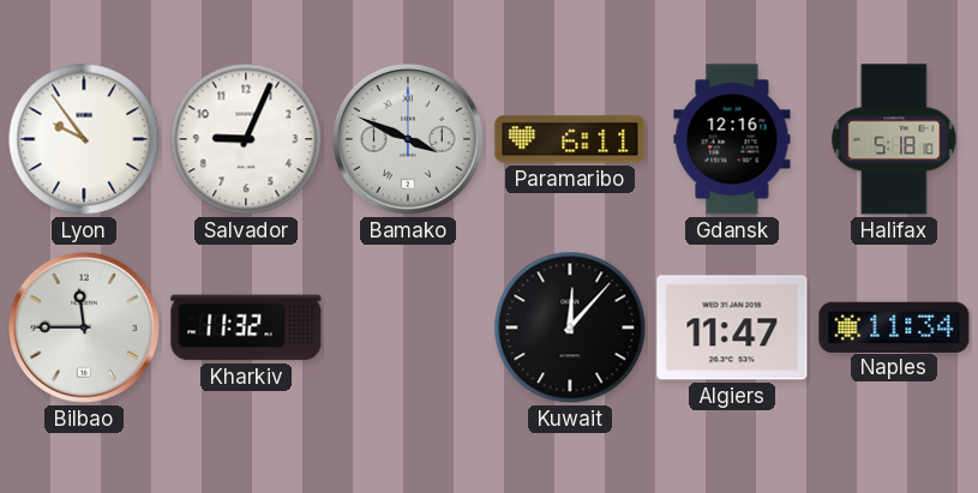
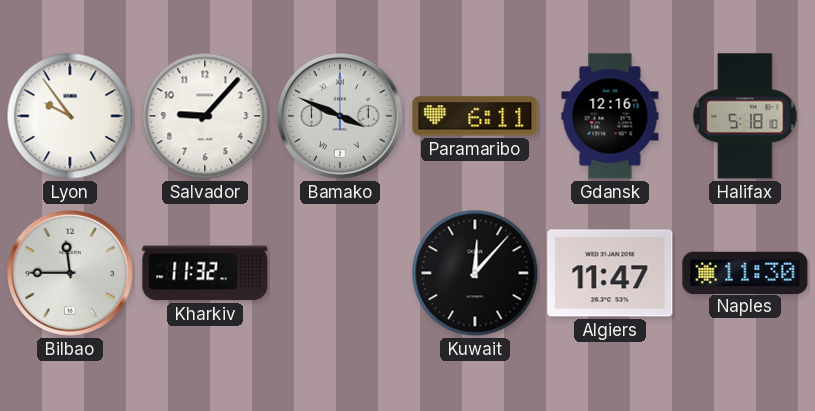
Salvador: 9:04 -> 9:07 (205, 116)
Naples: 11:34 -> 11:30 (745, 272)
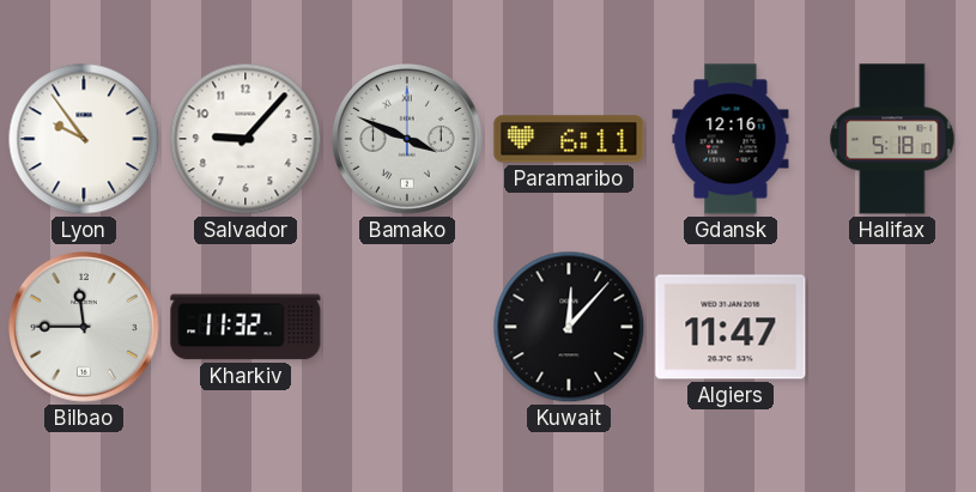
Naples: 11:30 -> none (745, 272)
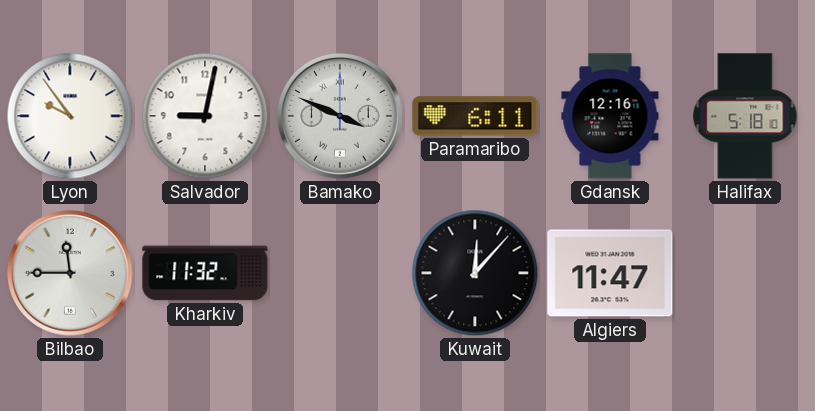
Salvador: 9:07 -> 9:02 (205, 116)
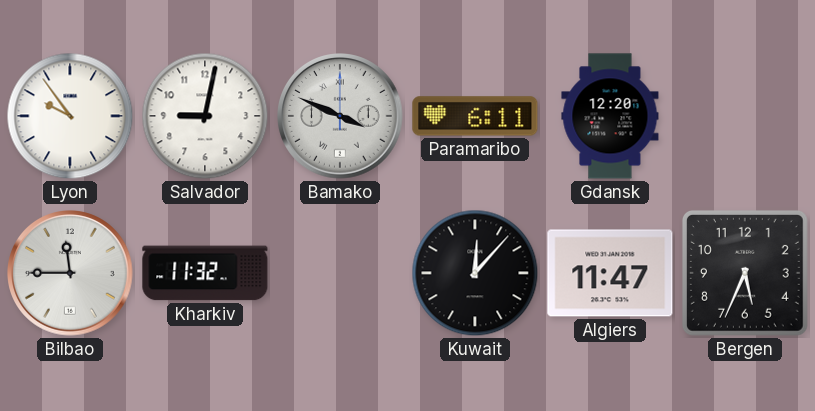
Gdansk: 12:16 -> 12:20 (610, 116)
Halifax: 5:18 -> none (745, 116)
Bergen: none -> 5:34 (745, 273)
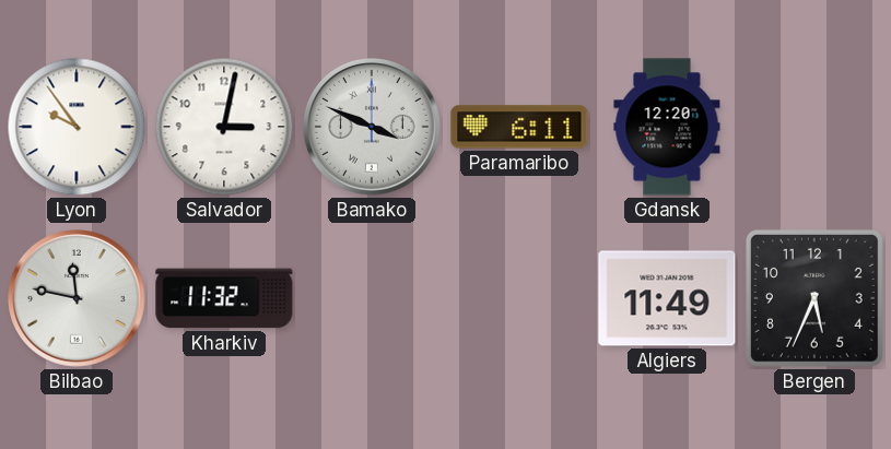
Salvador: 9:02 -> 3:02 (224, 127)
Bilbao: 11:45 -> 11:47 (78, 299)
Kuwait: 12:07 -> none (475, 273)
Algiers: 11:47 -> 11:49 (667, 298)
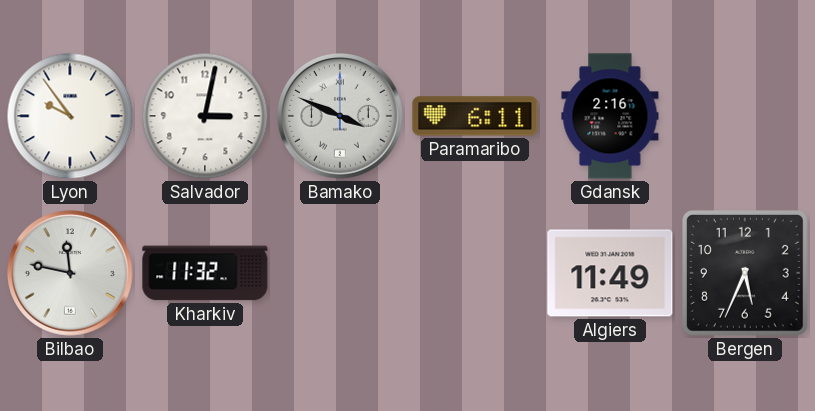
Gdansk: 12:20 -> 2:16 (610, 116)
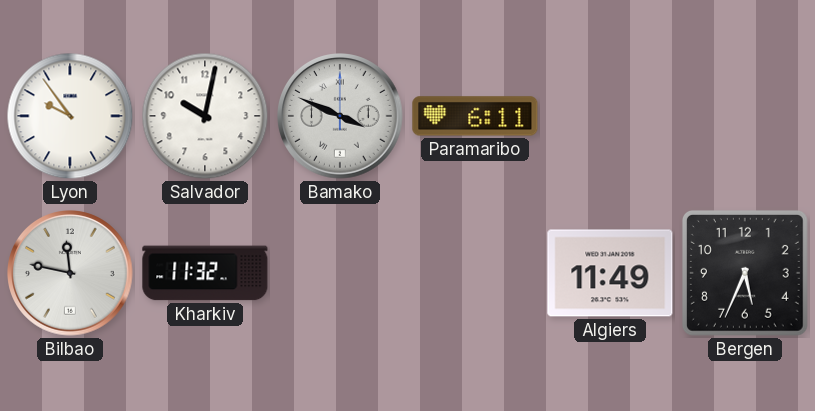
Salvador: 3:02 -> 10:02 (205, 116)
Gdansk: 2:16 -> none (610, 116)
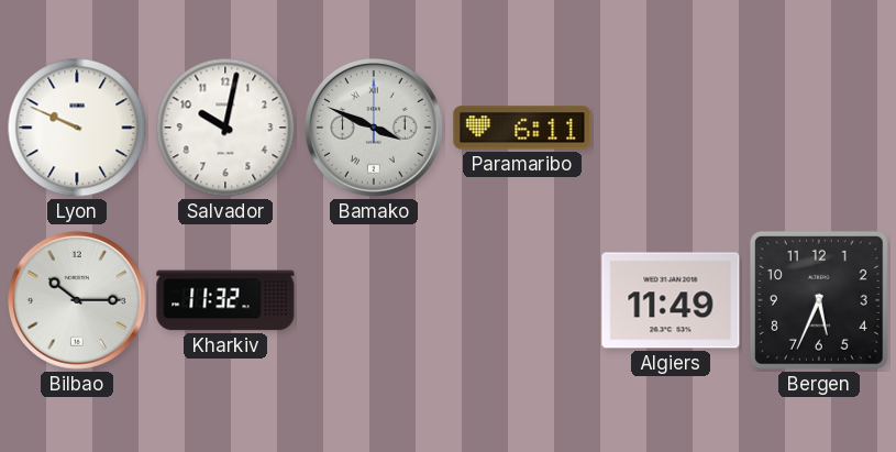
Lyon: 9:54 -> 9:49 (77, 128)
Bilbao: 11:47 -> 10:15 (78, 301)
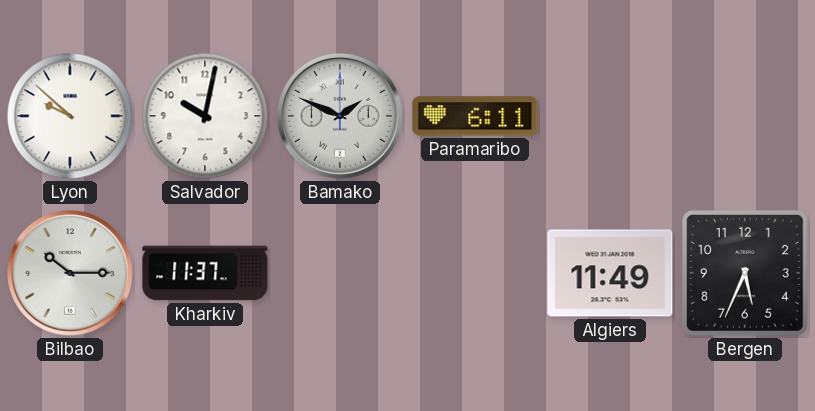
Lyon: 9:49 -> 9:52 (70, 116)
Bamako: 3:49 -> 1:49 (341, 117)
Kharkiv: 11:32 -> 11:37 (205, 273)
